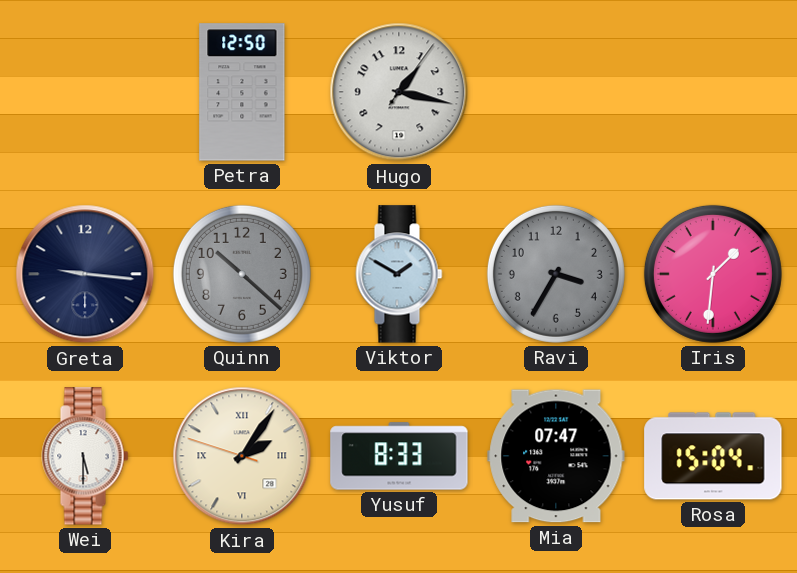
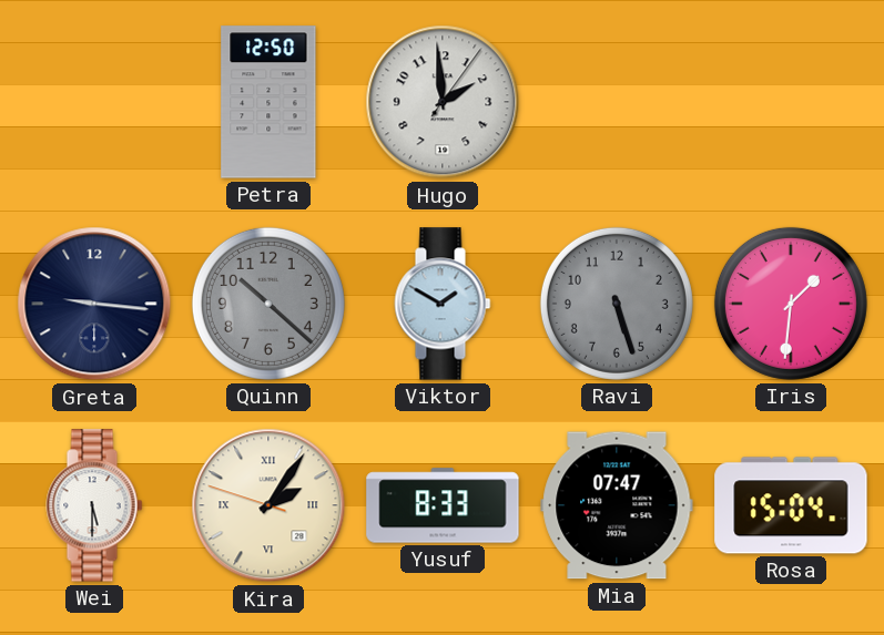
Hugo: 1:17 -> 1:59 (443, 102)
Ravi: 3:35 -> 5:27 (617, 304)
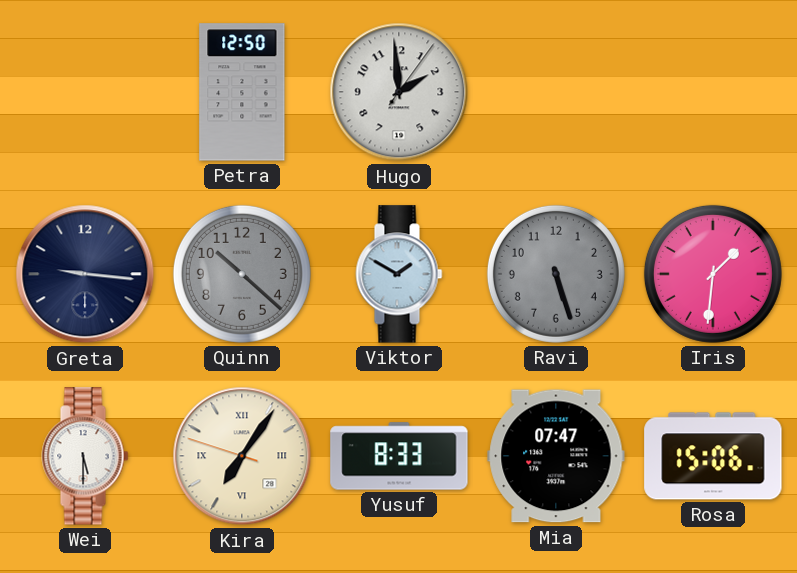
Kira: 2:05 -> 7:05 (242, 456)
Rosa: 15:04 -> 15:06 (713, 456)
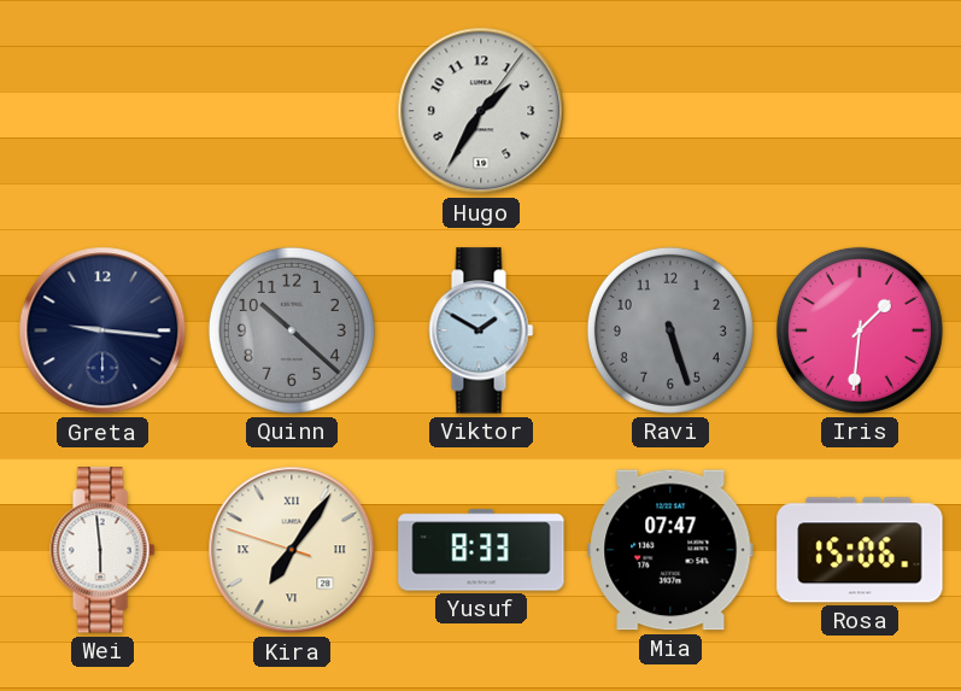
Petra: 12:50 -> none (242, 92)
Hugo: 1:59 -> 1:35 (481, 111)
Wei: 5:30 -> 5:59 (102, 550)
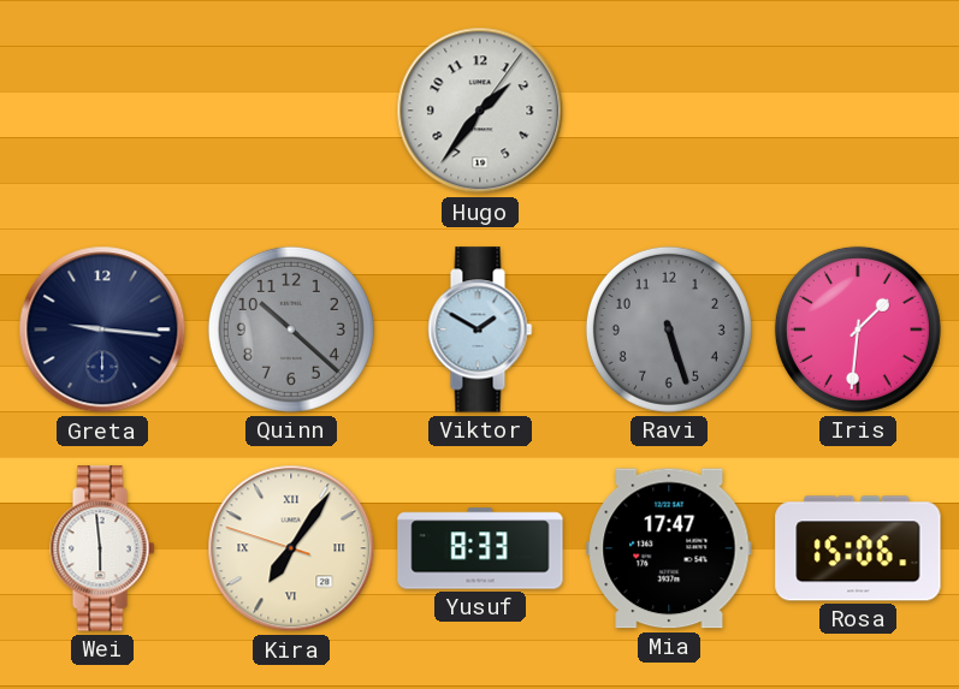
Hugo: 1:35 -> 1:36 (480, 111)
Mia: 07:47 -> 17:47 (669, 548)
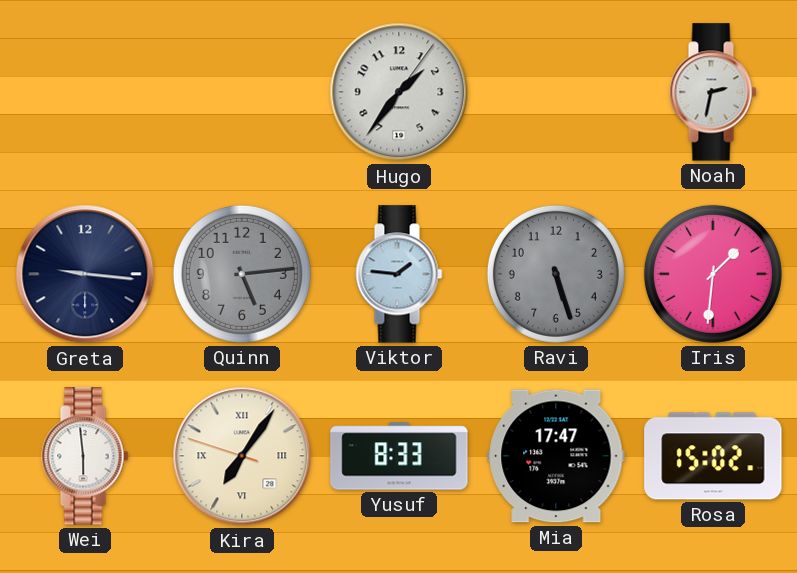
Noah: none -> 2:32 (713, 92)
Quinn: 10:22 -> 5:14 (242, 274)
Viktor: 1:50 -> 1:46 (399, 274)
Rosa: 15:06 -> 15:02 (713, 456)
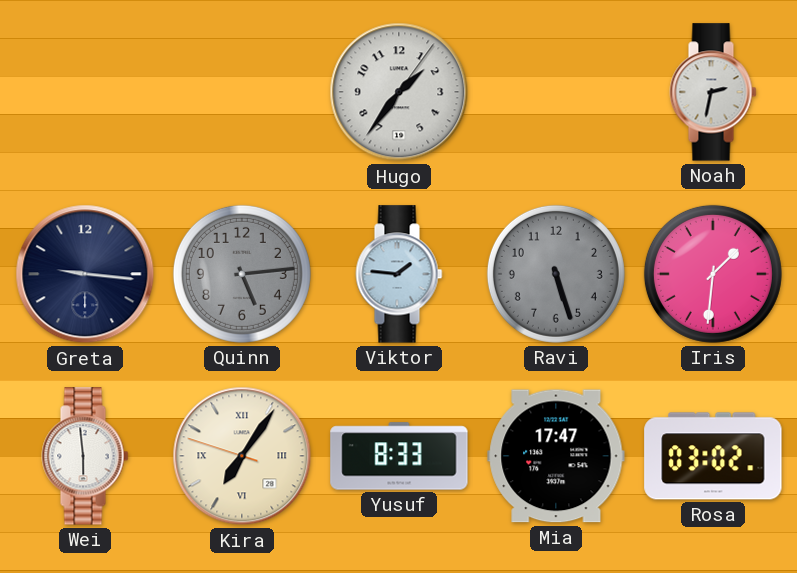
Rosa: 15:02 -> 03:02 (713, 456)
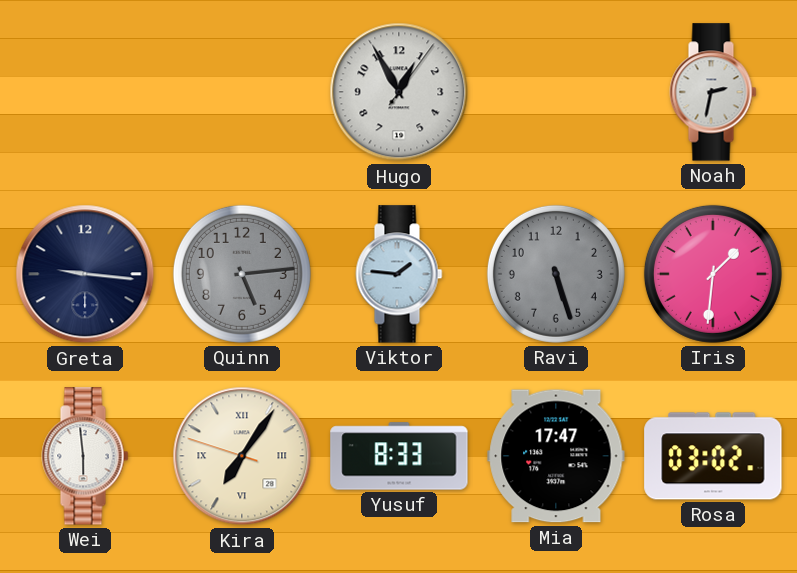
Hugo: 1:36 -> 12:55 (399, 92)
